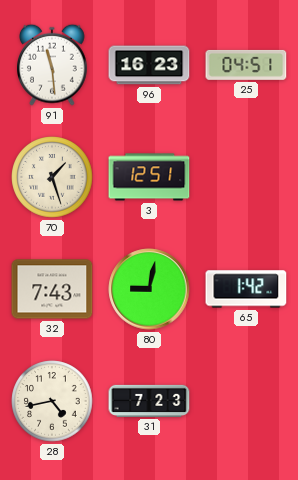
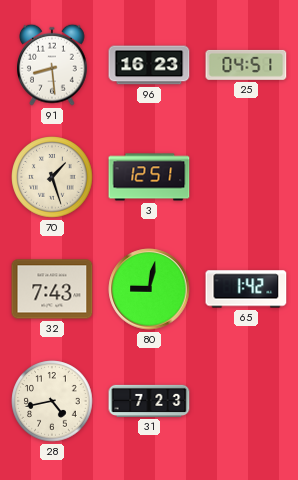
91: 11:29 -> 8:29 (53, 65)
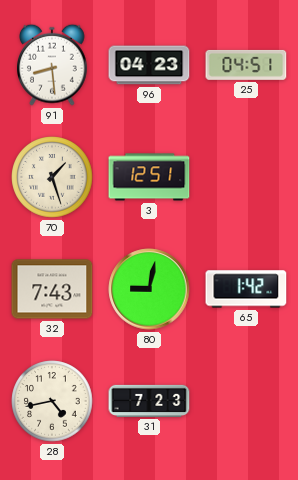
96: 16:23 -> 04:23 (149, 65)
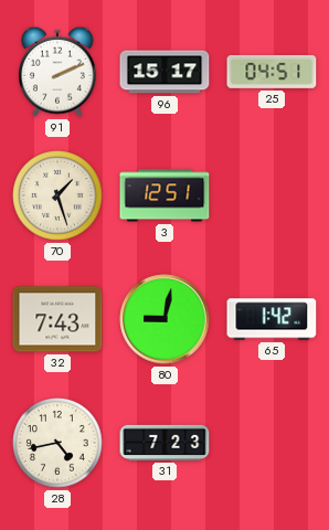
91: 8:29 -> 2:11 (59, 72)
96: 04:23 -> 15:17 (164, 72)
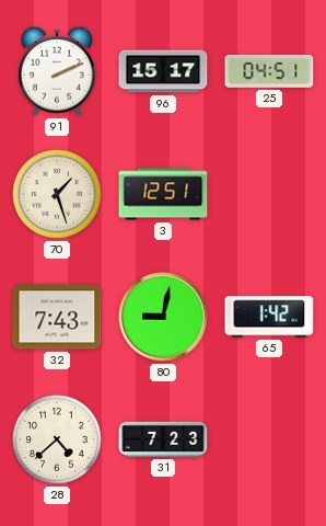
28: 4:43 -> 4:38 (57, 439)
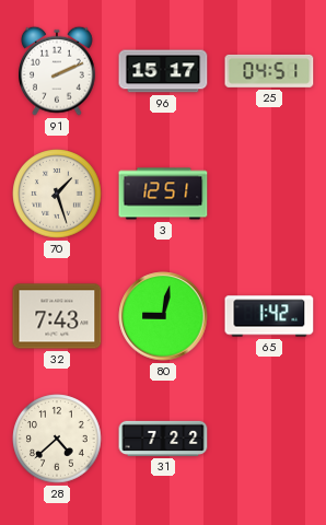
31: 7:23 -> 7:22 (163, 439)
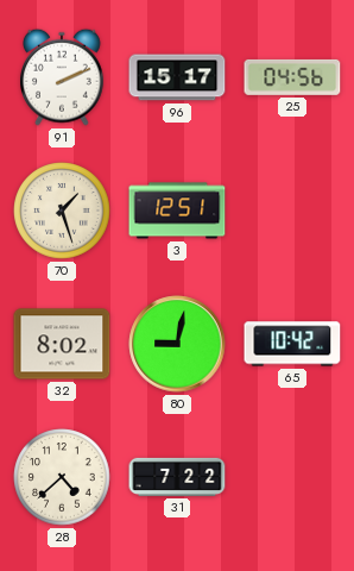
25: 04:51 -> 04:56 (292, 77)
32: 7:43 -> 8:02 (62, 344)
65: 1:42 -> 10:42 (292, 344)
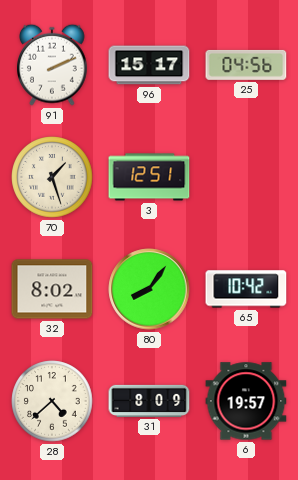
80: 9:02 -> 8:06 (149, 289)
31: 7:22 -> 8:09 (149, 401)
6: none -> 19:57 (246, 401)
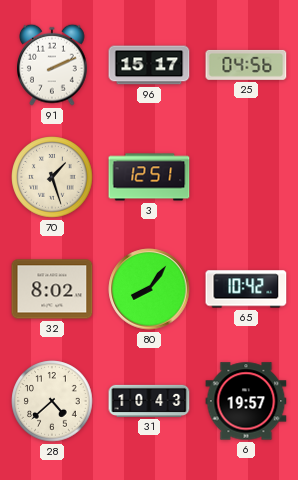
31: 8:09 -> 10:43 (149, 401)
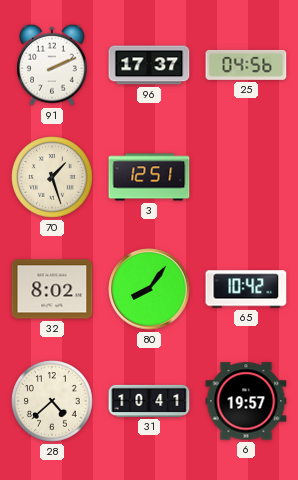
96: 15:17 -> 17:37 (149, 65)
31: 10:43 -> 10:41 (149, 401)
